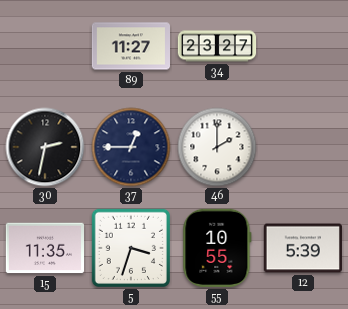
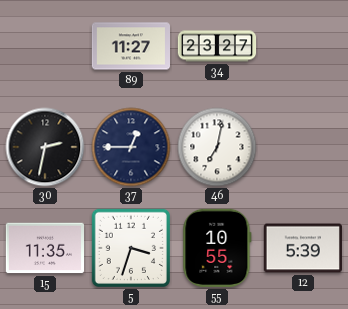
46: 2:00 -> 7:02 (217, 147)
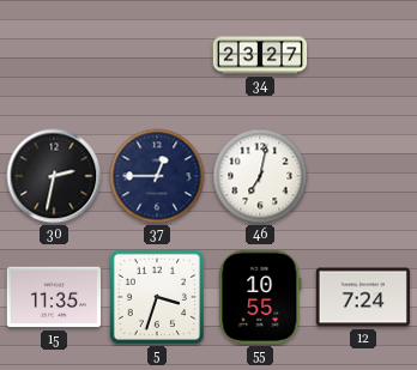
89: 11:27 -> none (130, 46)
12: 5:39 -> 7:24 (363, 297)
